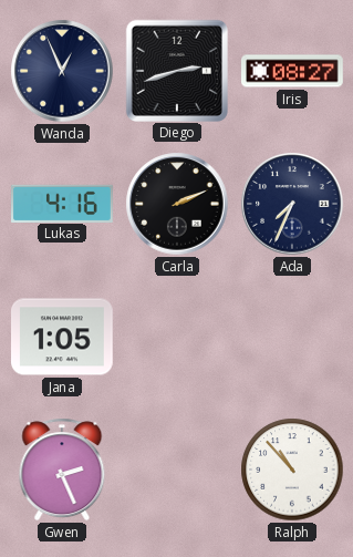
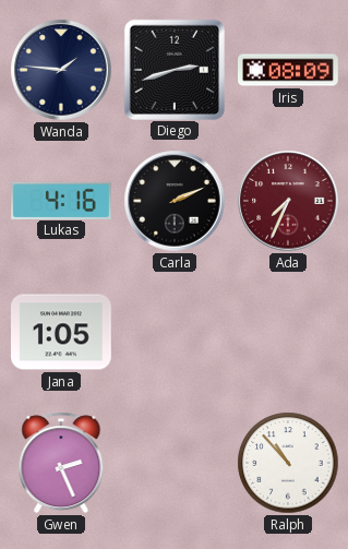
Wanda: 12:56 -> 1:46 (61, 70)
Iris: 08:27 -> 08:09 (289, 70)
Ada dial: navy -> burgundy (288, 201)
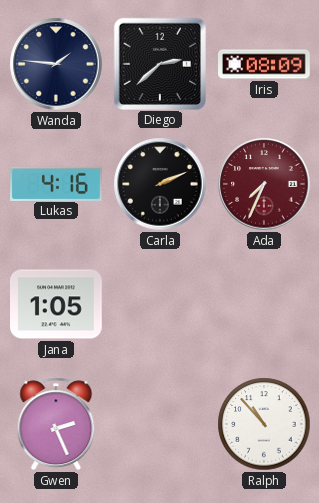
Diego: 2:42 -> 2:38 (159, 63)
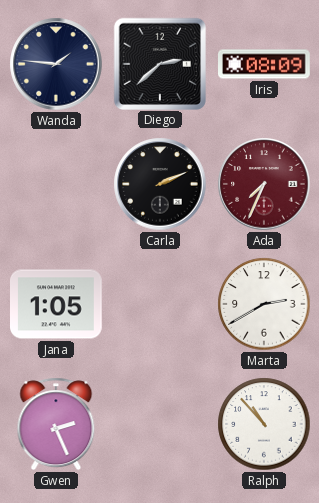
Lukas: 4:16 -> none (57, 183)
Marta: none -> 2:40 (264, 304)
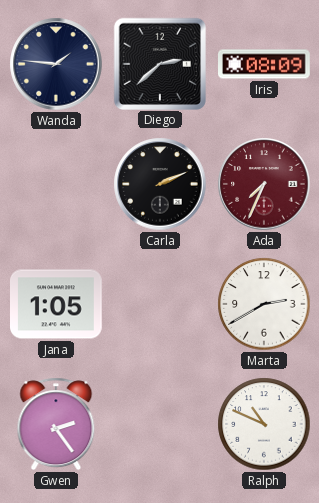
Gwen: 2:26 -> 2:24 (56, 424)
Ralph: 10:53 -> 10:49 (264, 424)
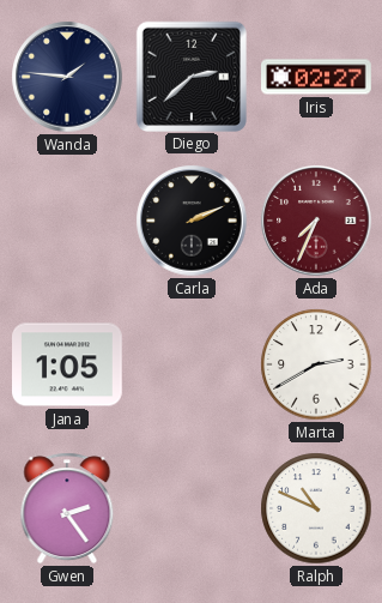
Iris: 08:09 -> 02:27 (317, 77)
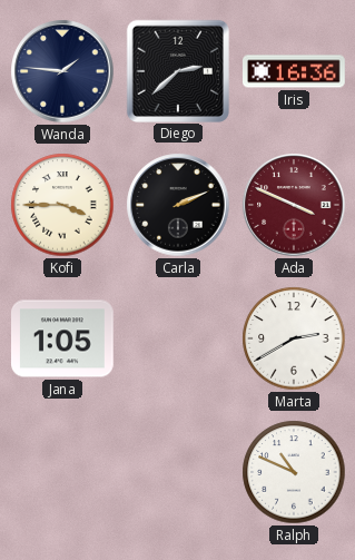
Iris: 02:27 -> 16:36 (295, 71)
Kofi: none -> 3:45 (62, 205)
Ada: 7:34 -> 3:49 (294, 205)
Gwen: 2:24 -> none (67, 508)
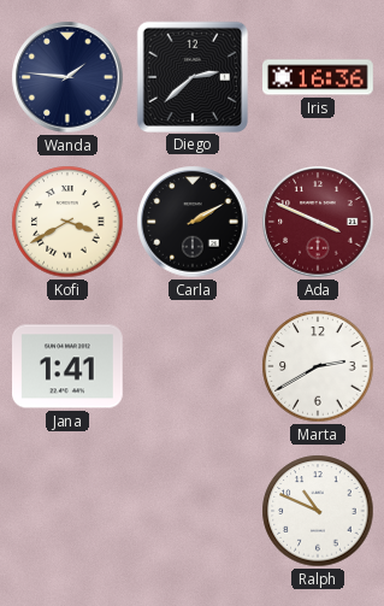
Kofi: 3:45 -> 3:40 (67, 222)
Carla: 2:11 -> 2:10 (193, 222)
Jana: 1:05 -> 1:41 (69, 366)
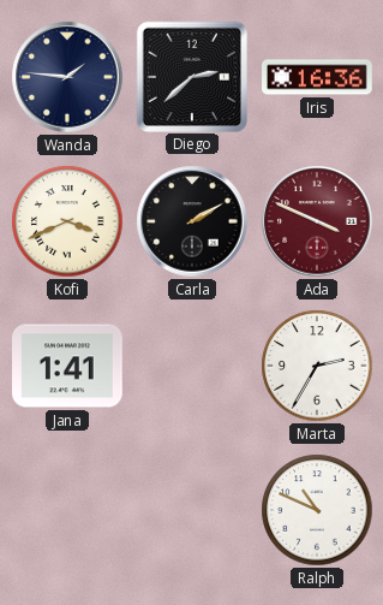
Kofi: 3:40 -> 3:41 (67, 221)
Marta: 2:40 -> 2:35 (317, 366)
